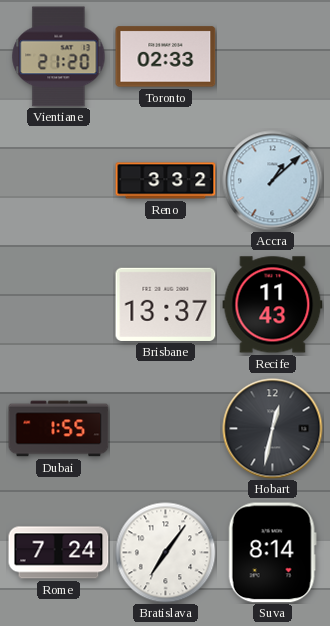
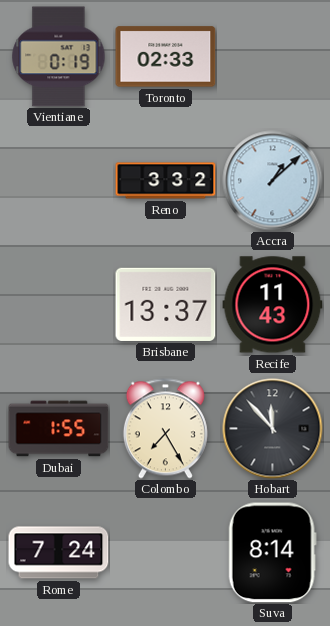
Vientiane: 21:20 -> 0:19 (59, 57)
Colombo: none -> 7:25 (165, 429)
Hobart: 12:32 -> 11:53 (273, 429)
Bratislava: 7:06 -> none (166, 553)
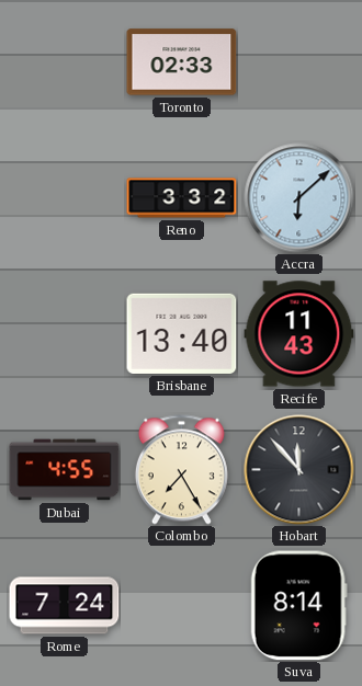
Vientiane: 0:19 -> none (59, 57)
Accra: 1:08 -> 6:08 (299, 198)
Brisbane: 13:37 -> 13:40 (182, 333)
Dubai: 1:55 -> 4:55 (65, 470)
